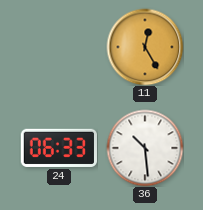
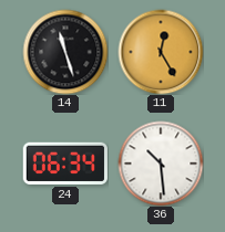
14: none -> 11:27 (65, 52)
24: 06:33 -> 06:34 (65, 164)
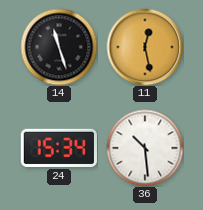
11: 12:25 -> 12:28 (145, 47)
24: 06:34 -> 15:34 (59, 148)
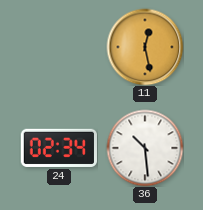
14: 11:27 -> none (59, 47)
24: 15:34 -> 02:34 (59, 148)
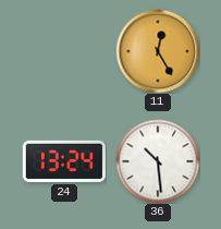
11: 12:28 -> 12:25 (158, 51)
24: 02:34 -> 13:24 (64, 161)
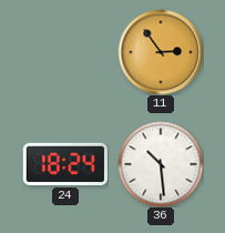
11: 12:25 -> 2:54 (161, 52)
24: 13:24 -> 18:24 (65, 164)
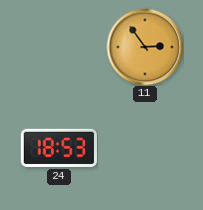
24: 18:24 -> 18:53 (59, 148)
36: 10:29 -> none (161, 164)
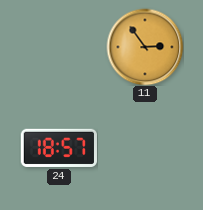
24: 18:53 -> 18:57 (59, 148)
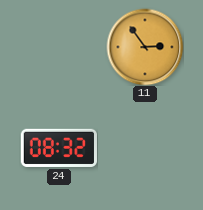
24: 18:57 -> 08:32 (59, 148)
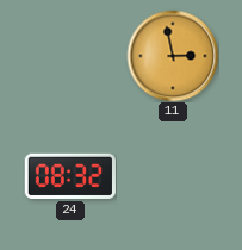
11: 2:54 -> 2:58 (173, 56)
